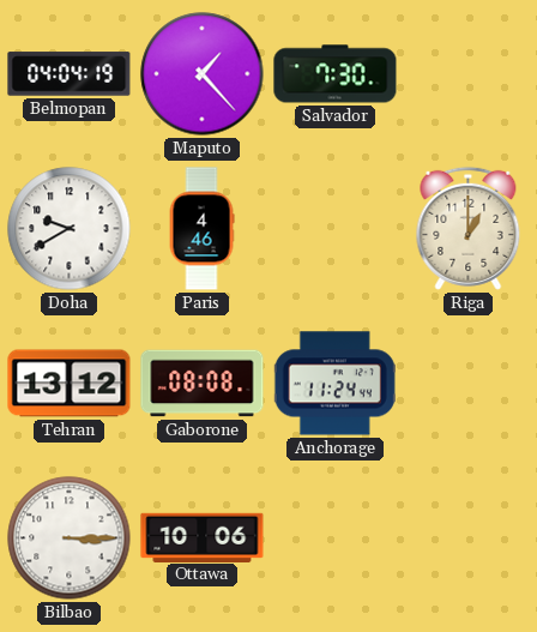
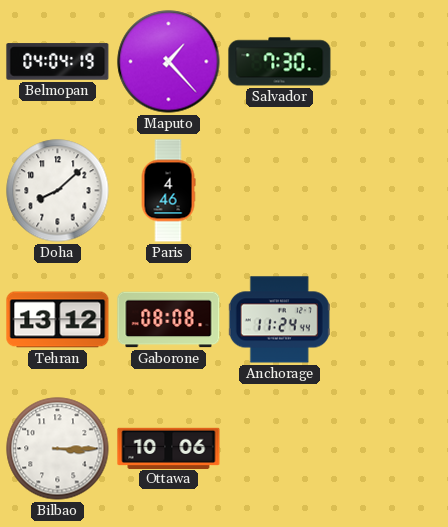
Doha: 9:40 -> 8:08 (58, 191)
Riga: 1:00 -> none (469, 228)
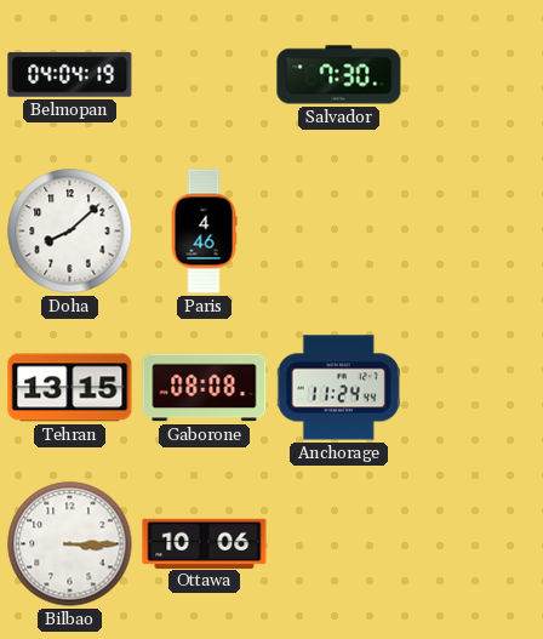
Maputo: 1:23 -> none (169, 62)
Tehran: 13:12 -> 13:15 (70, 388)
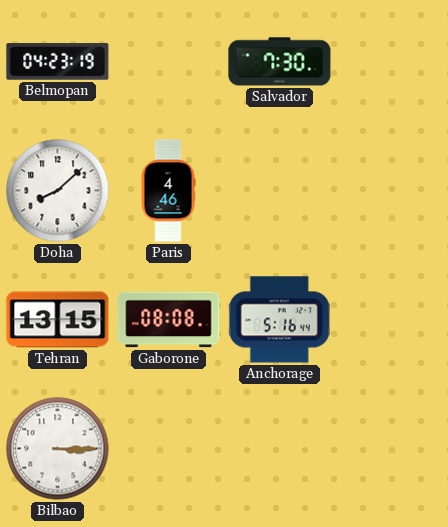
Belmopan: 04:04 -> 04:23 (58, 62)
Anchorage: 11:24 -> 5:16 (279, 320)
Ottawa: 10:06 -> none (205, 543)
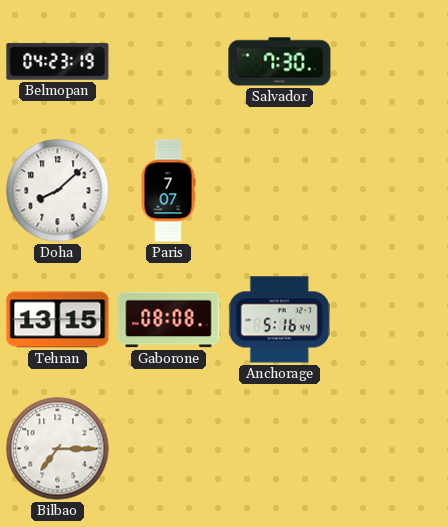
Paris: 4:46 -> 7:07 (168, 191)
Bilbao: 3:15 -> 7:15 (58, 449)
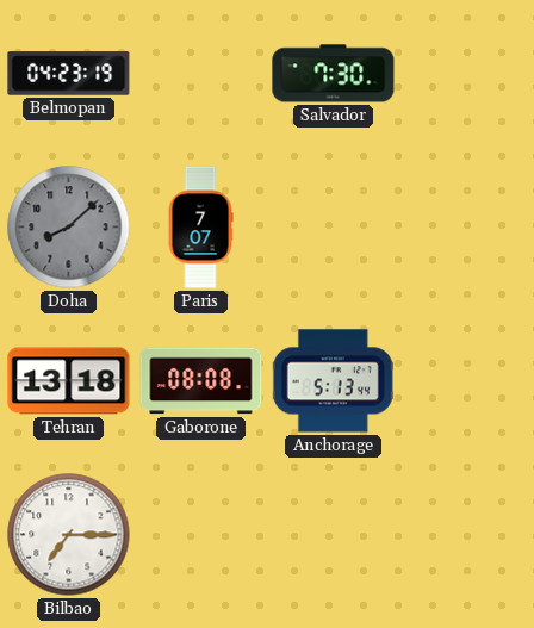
Doha dial: white -> grey (69, 228)
Tehran: 13:15 -> 13:18 (69, 381)
Anchorage: 5:16 -> 5:13 (333, 381)
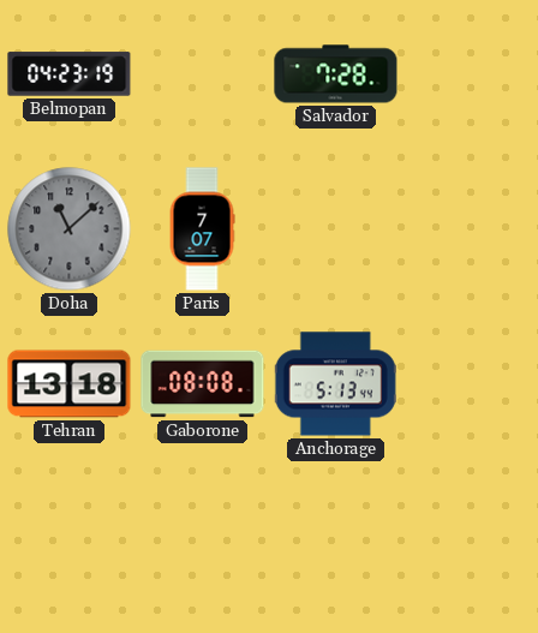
Salvador: 7:30 -> 7:28 (336, 74)
Doha: 8:08 -> 11:08 (70, 229)
Bilbao: 7:15 -> none (69, 535)
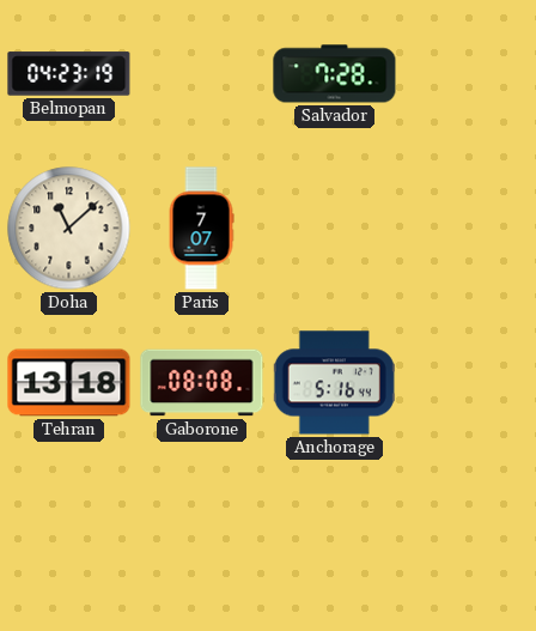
Doha dial: grey -> cream (69, 229)
Anchorage: 5:13 -> 5:16 (334, 383)
